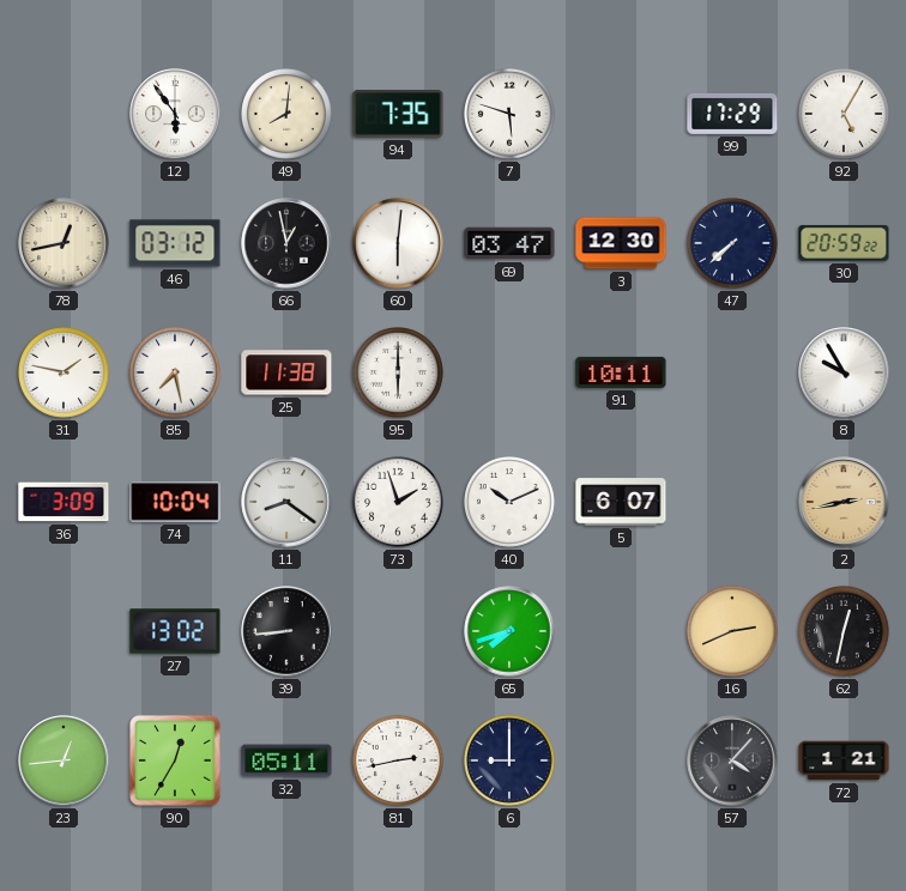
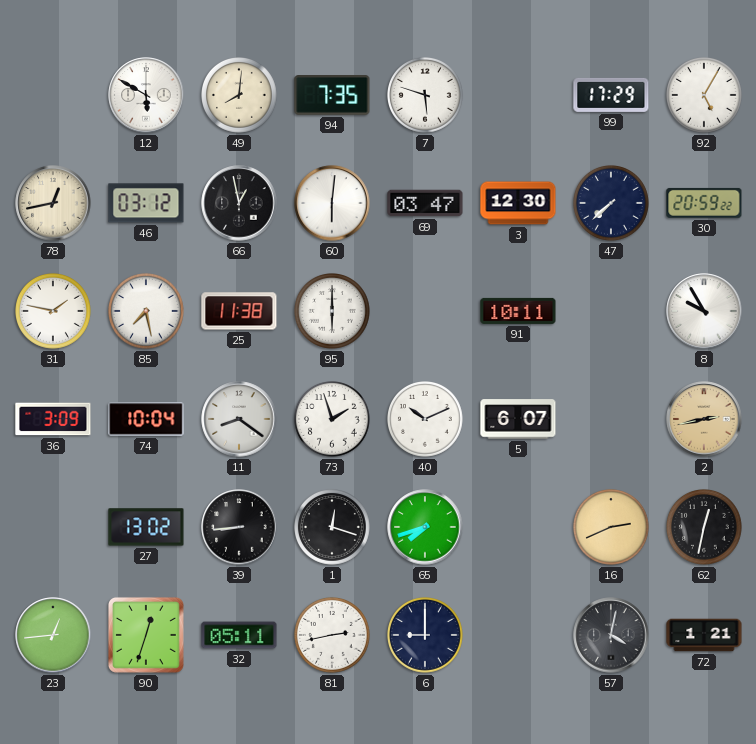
12: 5:54 -> 5:50 (146, 95)
1: none -> 12:18 (333, 528)
90: 12:35 -> 12:33 (146, 635)
57: 4:07 -> 4:02 (611, 635)
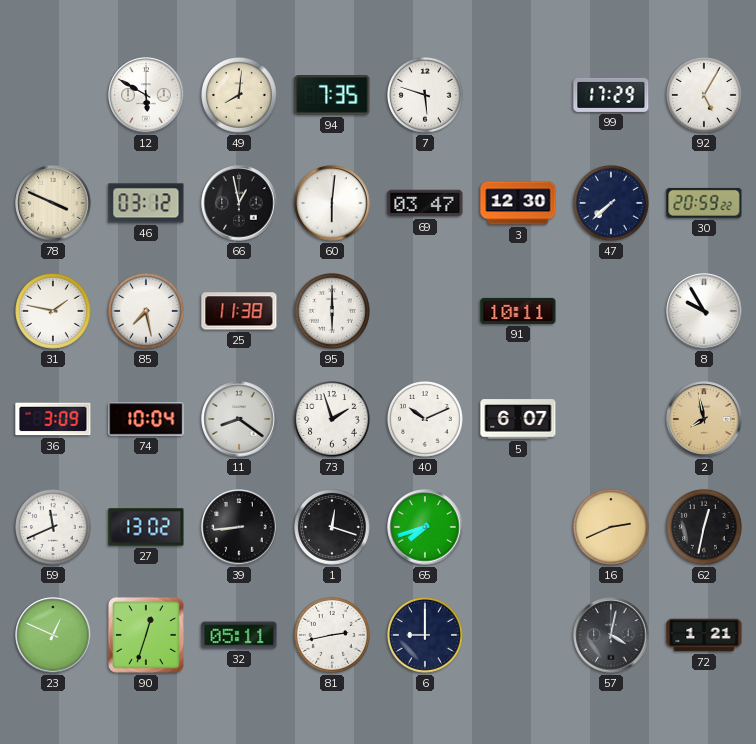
78: 12:43 -> 3:49 (53, 203)
2: 2:43 -> 7:58 (704, 419)
59: none -> 11:41 (54, 528)
23: 12:44 -> 12:49 (53, 635)
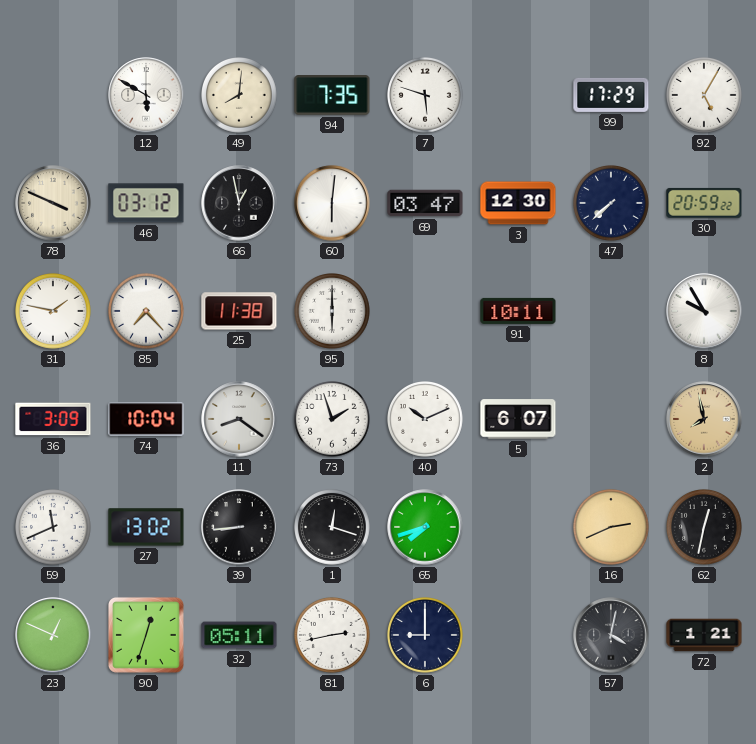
85: 7:28 -> 7:23 (147, 312)
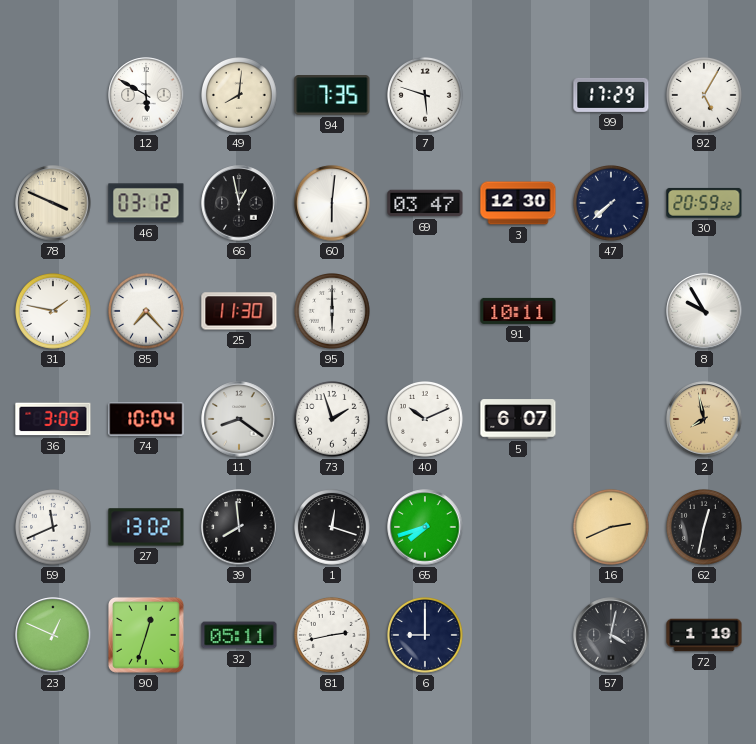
25: 11:38 -> 11:30 (239, 311)
39: 8:44 -> 7:59 (239, 527)
72: 1:21 -> 1:19 (704, 635)
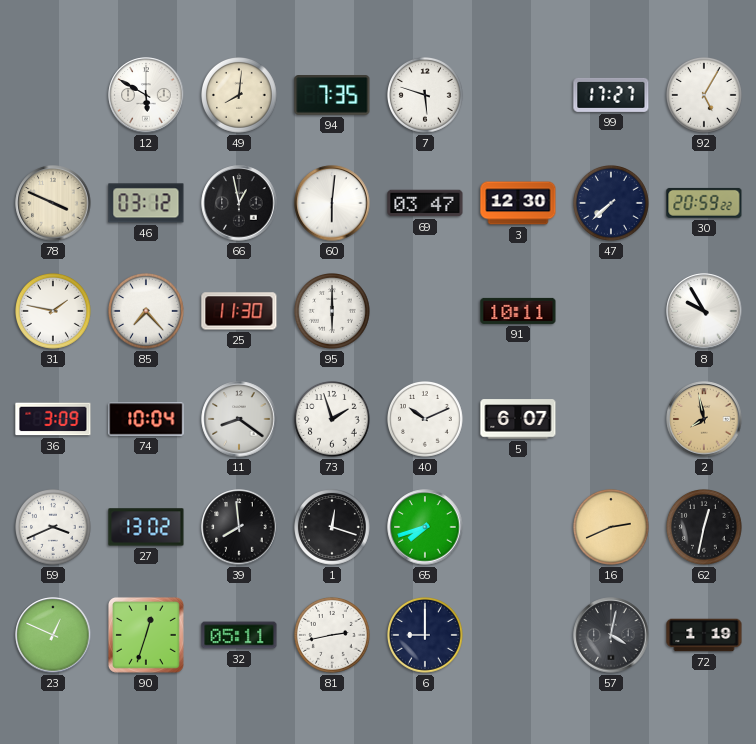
99: 17:29 -> 17:27 (611, 95)
59: 11:41 -> 3:41 (54, 528)
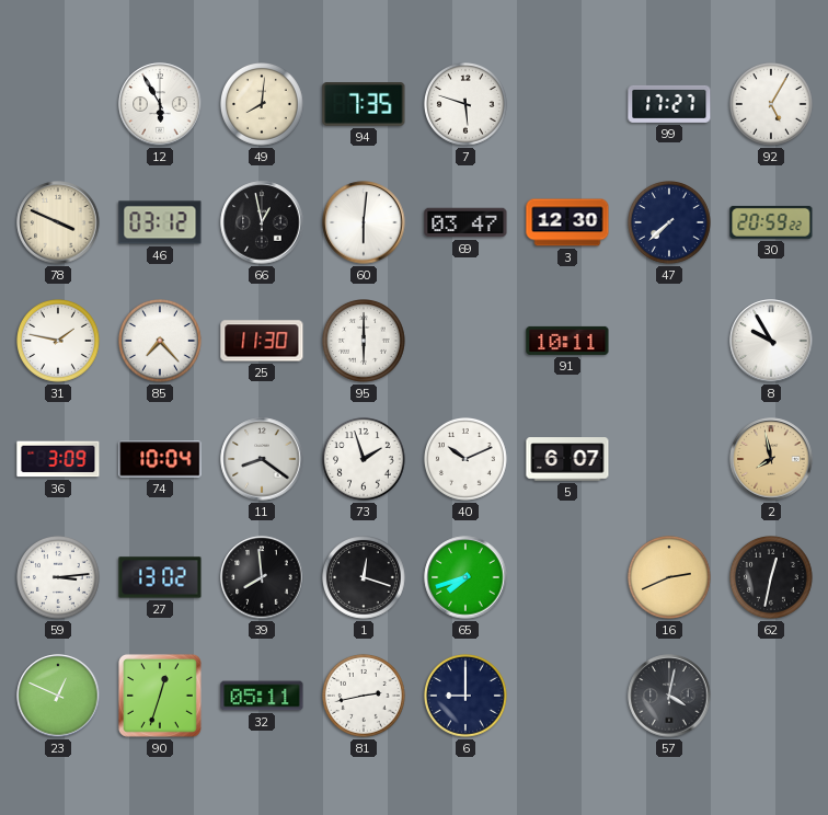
12: 5:50 -> 5:55 (160, 104)
59: 3:41 -> 3:14 (59, 578)
72: 1:19 -> none (704, 635)
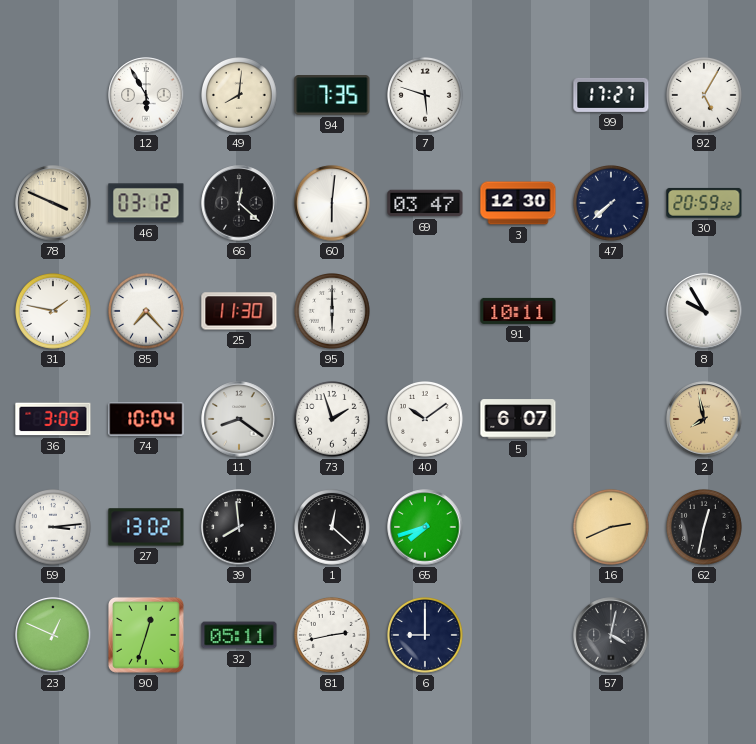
66: 12:58 -> 12:22 (239, 203)
40: 10:11 -> 10:09 (426, 420)
1: 12:18 -> 12:22 (333, 528)
